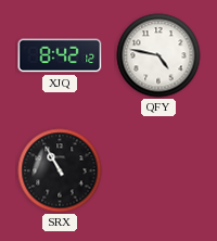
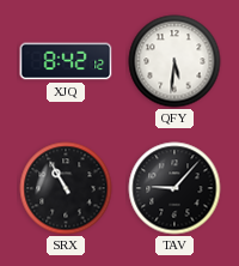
QFY: 4:47 -> 5:31 (174, 61)
TAV: none -> 9:07 (174, 188)
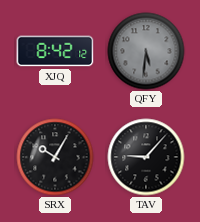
QFY dial: white -> grey (146, 51)
SRX: 10:55 -> 10:05 (55, 157)
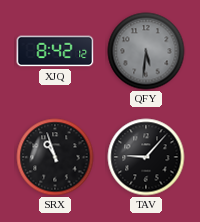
SRX: 10:05 -> 10:57 (55, 157)
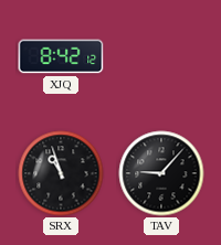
QFY: 5:31 -> none (146, 51)
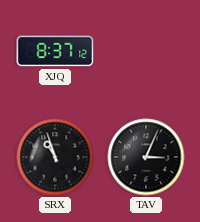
XJQ: 8:42 -> 8:37 (55, 51)
TAV: 9:07 -> 3:04 (146, 157)
